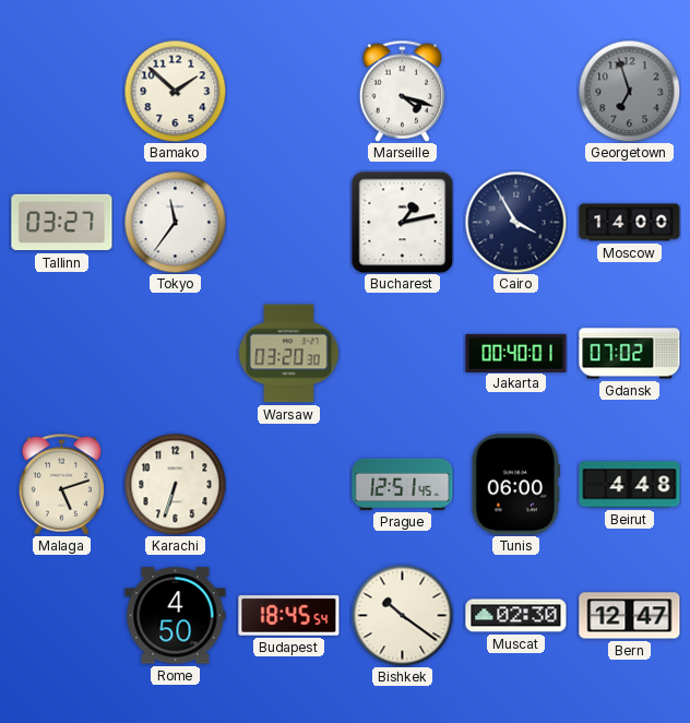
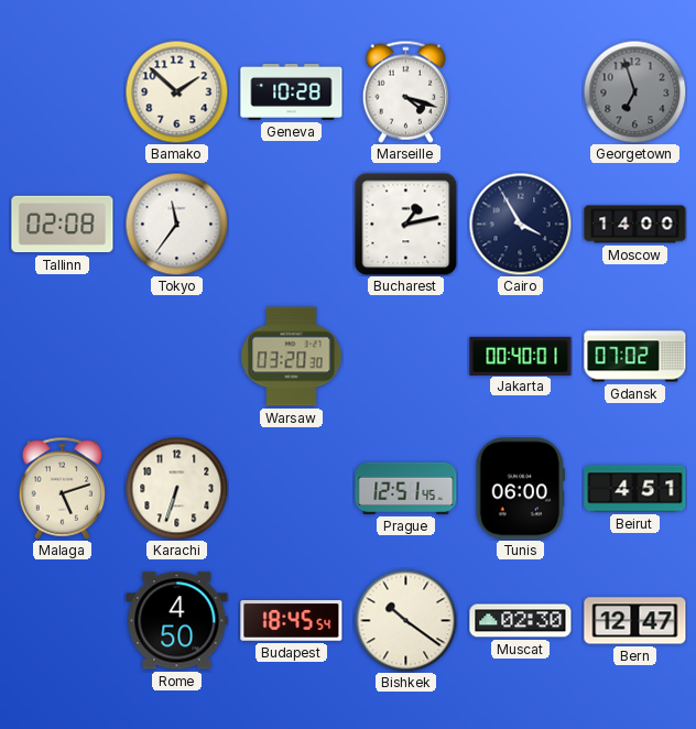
Geneva: none -> 10:28 (292, 91)
Tallinn: 03:27 -> 02:08 (63, 225)
Beirut: 4:48 -> 4:51 (635, 489)
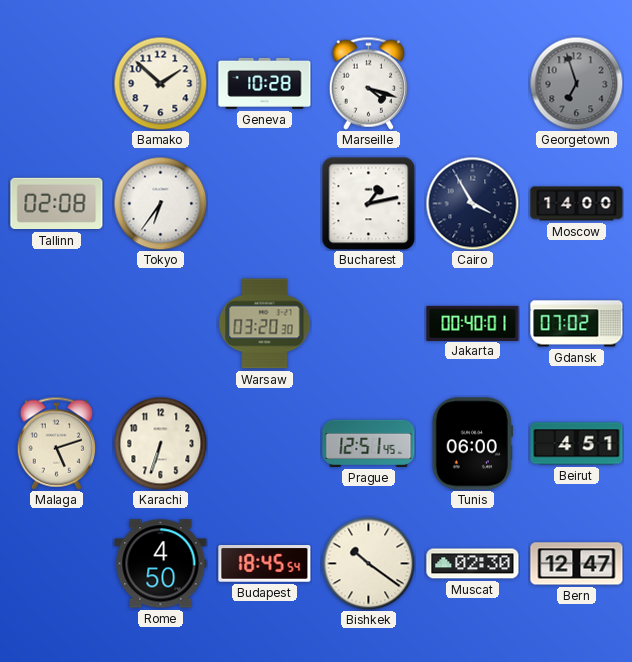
Tokyo: 11:36 -> 6:36 (160, 203)
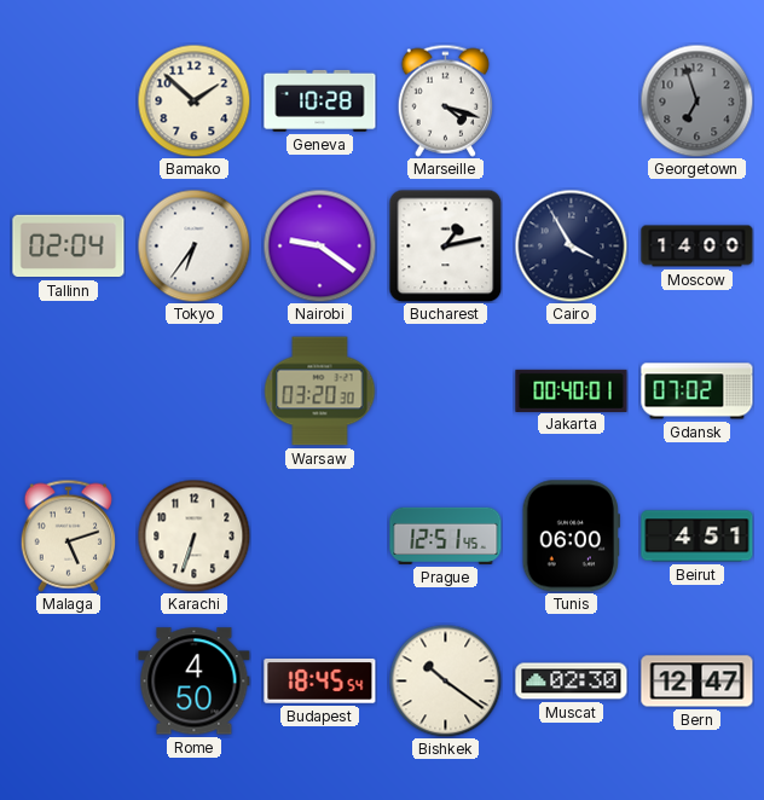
Tallinn: 02:08 -> 02:04 (69, 247)
Nairobi: none -> 9:21 (319, 245)
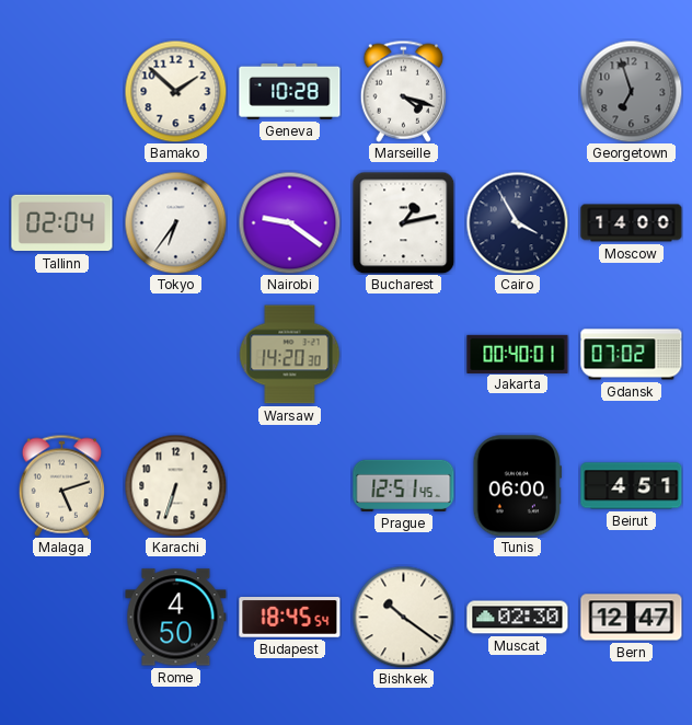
Warsaw: 03:20 -> 14:20 (290, 355)
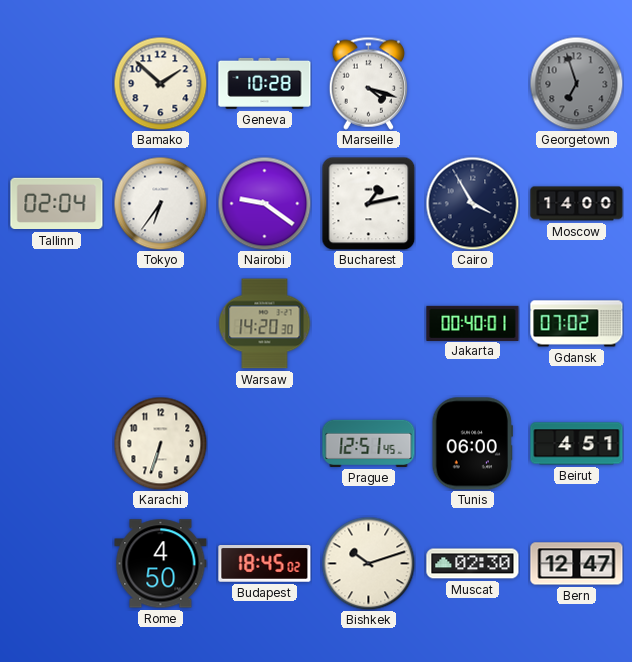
Malaga: 5:12 -> none (61, 485)
Budapest: 18:45:54 -> 18:45:02 (265, 564)
Bishkek: 10:21 -> 10:12 (368, 563)
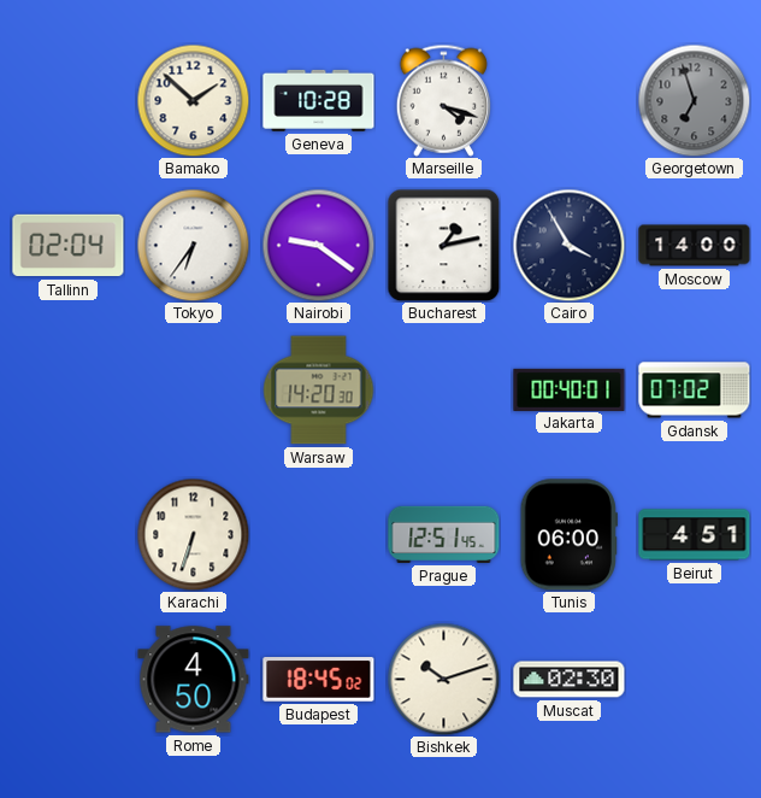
Bern: 12:47 -> none (577, 564)
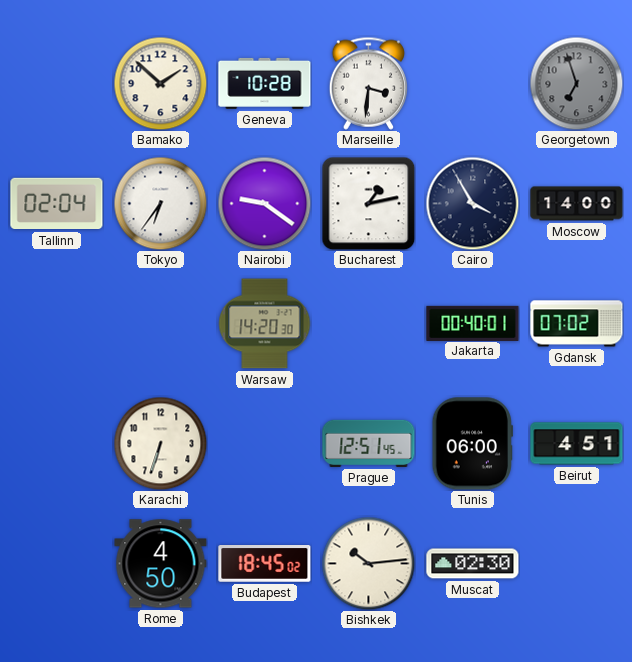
Marseille: 4:18 -> 3:31 (368, 83)
Bishkek: 10:12 -> 10:14 (368, 563)
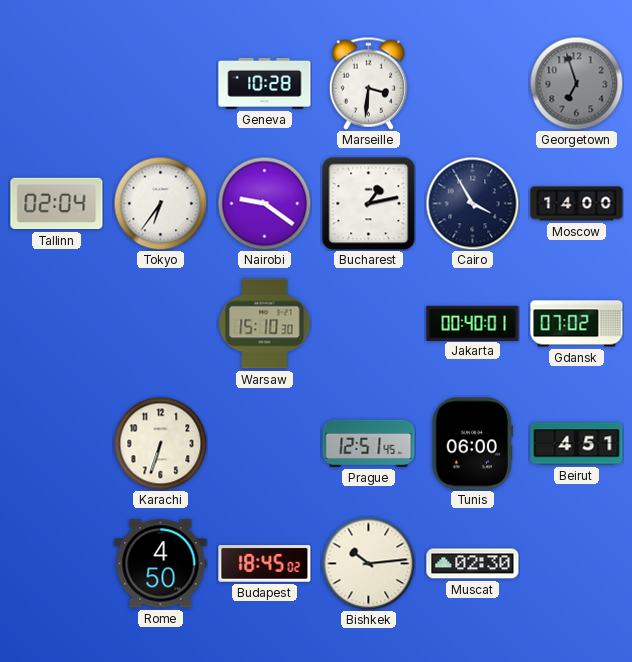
Bamako: 1:52 -> none (160, 83)
Warsaw: 14:20 -> 15:10 (265, 324)
